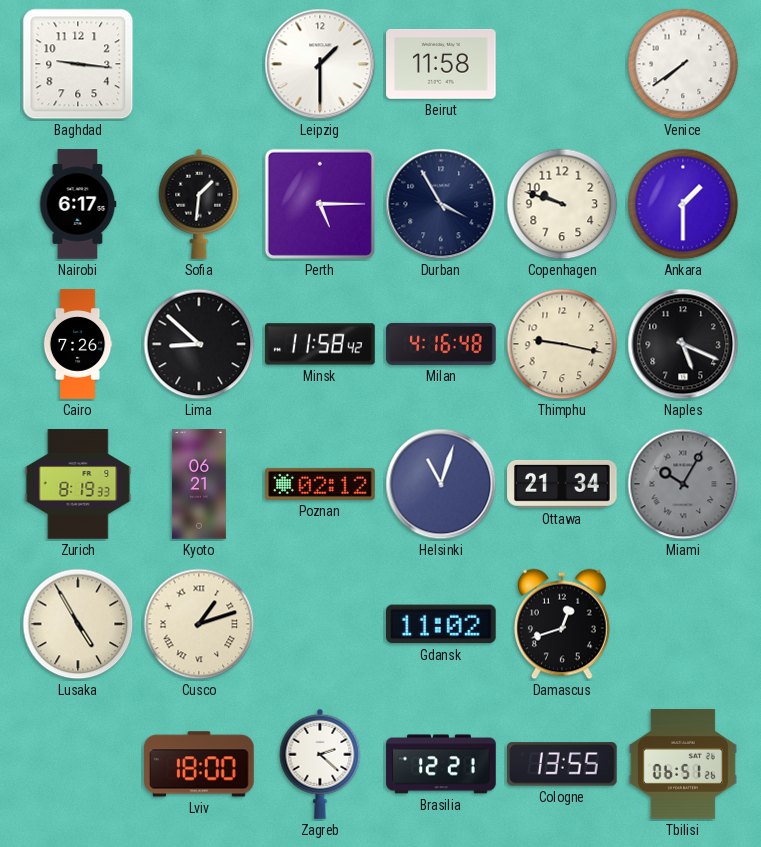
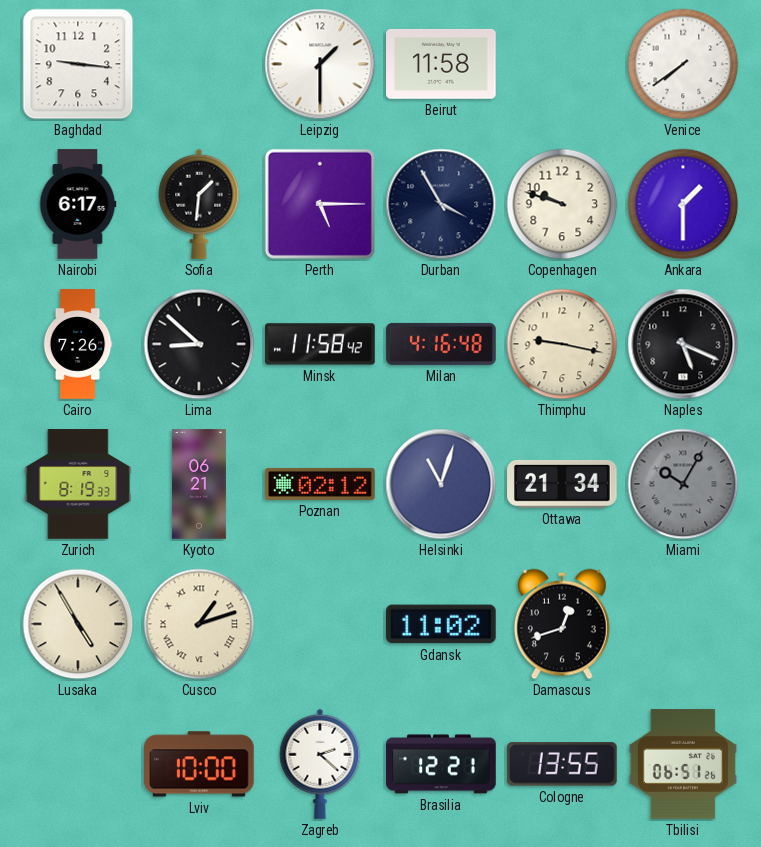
Lviv: 18:00 -> 10:00 (200, 764)
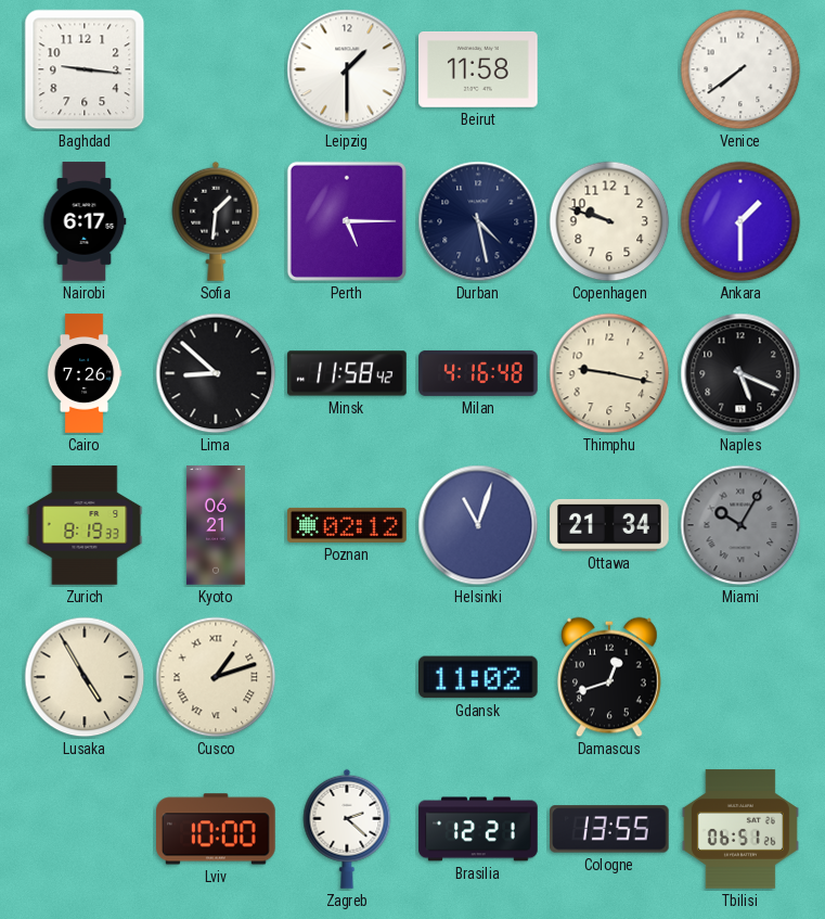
Durban: 3:55 -> 4:28 (478, 221)
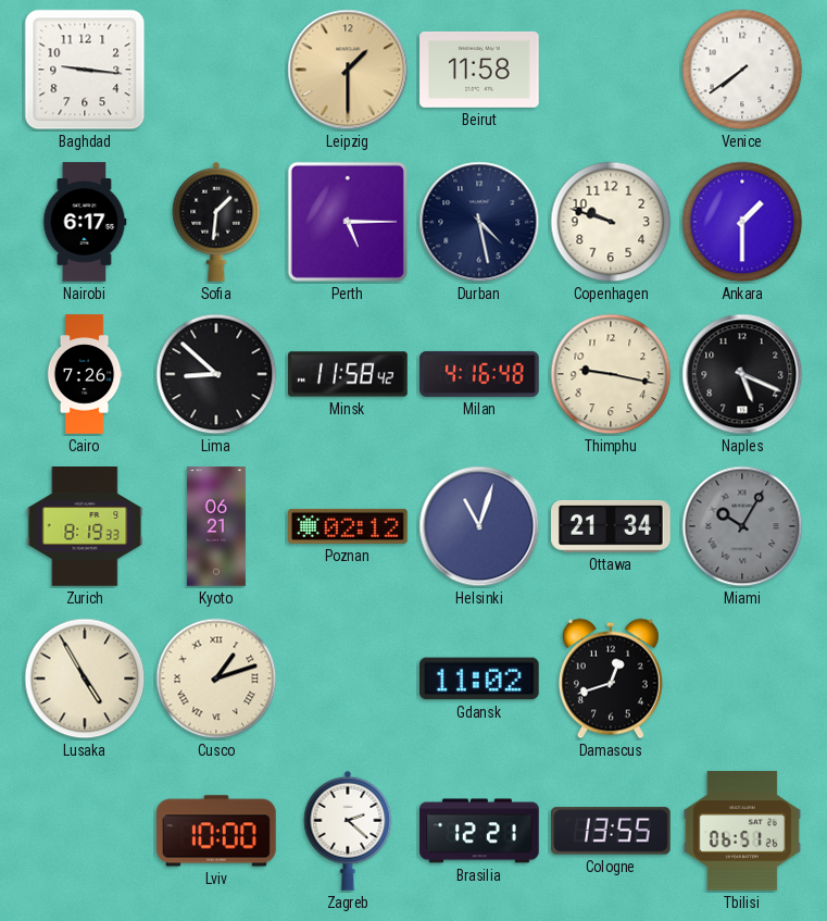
Leipzig dial: white -> champagne (348, 70)
